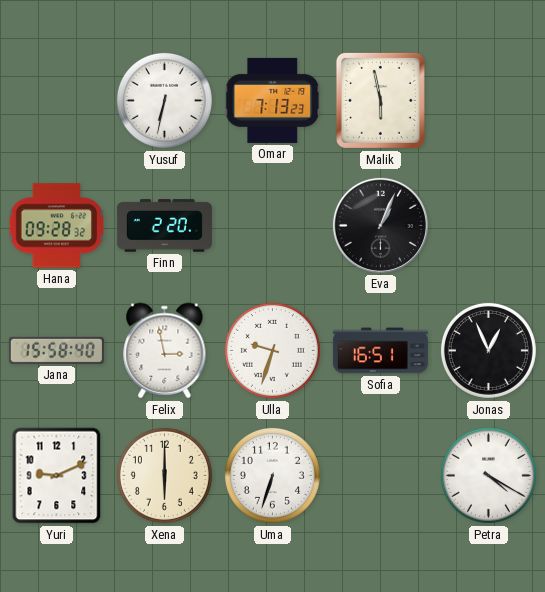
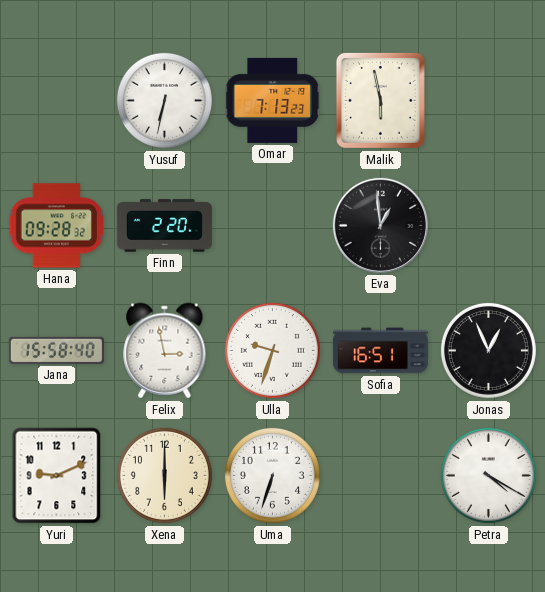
Eva: 1:04 -> 12:59 (380, 225)
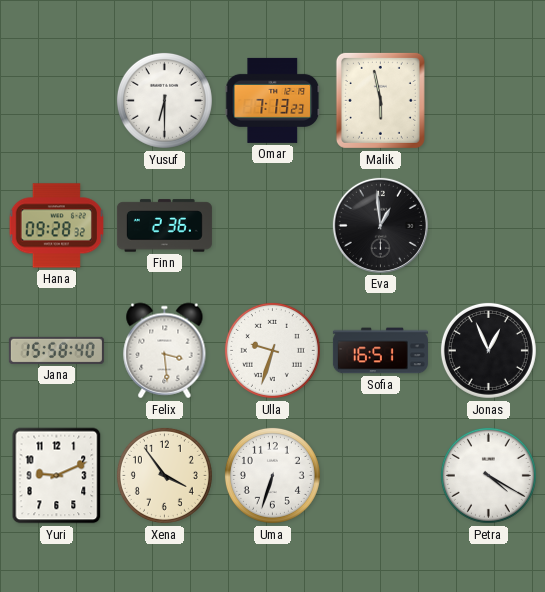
Yusuf: 6:32 -> 6:30 (164, 100)
Finn: 2:20 -> 2:36 (164, 226)
Felix: 2:58 -> 3:29 (165, 351)
Xena: 6:00 -> 3:54 (164, 475)
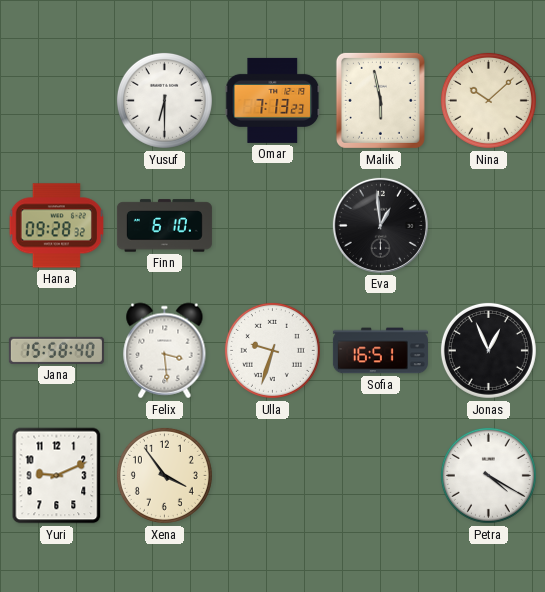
Nina: none -> 10:08 (488, 100)
Finn: 2:36 -> 6:10 (164, 226)
Uma: 6:33 -> none (272, 475)
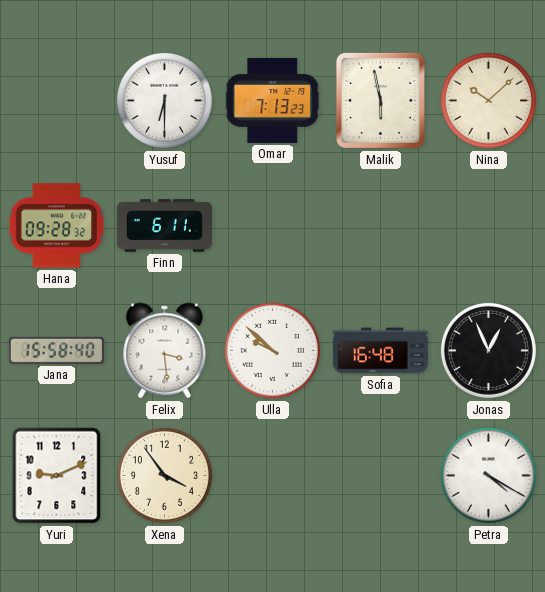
Finn: 6:10 -> 6:11 (164, 226)
Eva: 12:59 -> none (380, 225)
Ulla: 9:33 -> 9:52 (272, 350)
Sofia: 16:51 -> 16:48 (380, 351)
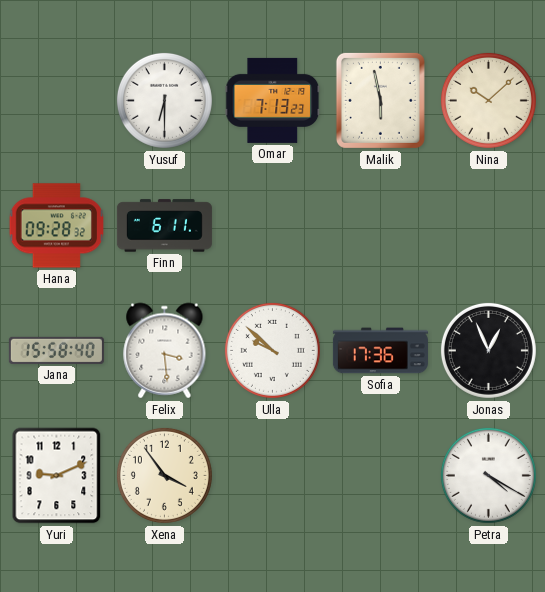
Sofia: 16:48 -> 17:36 (380, 351)
